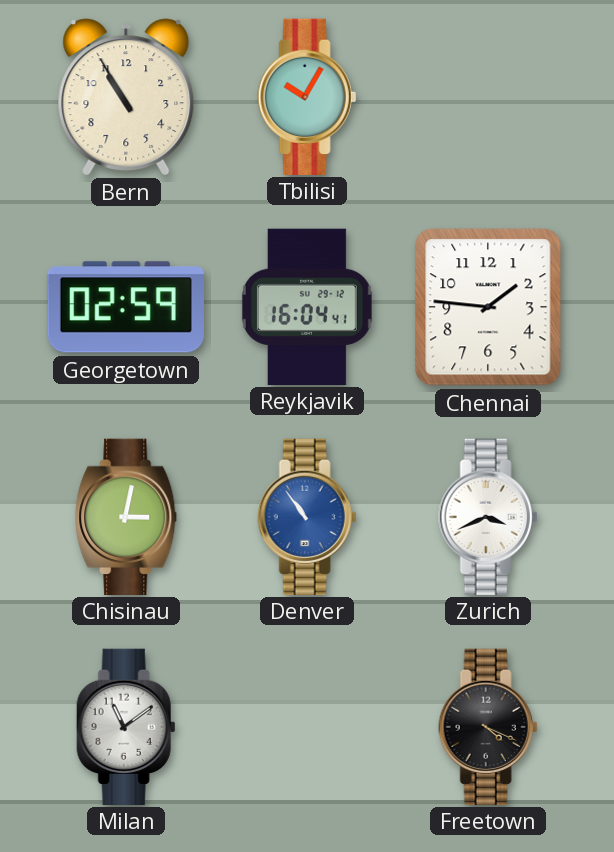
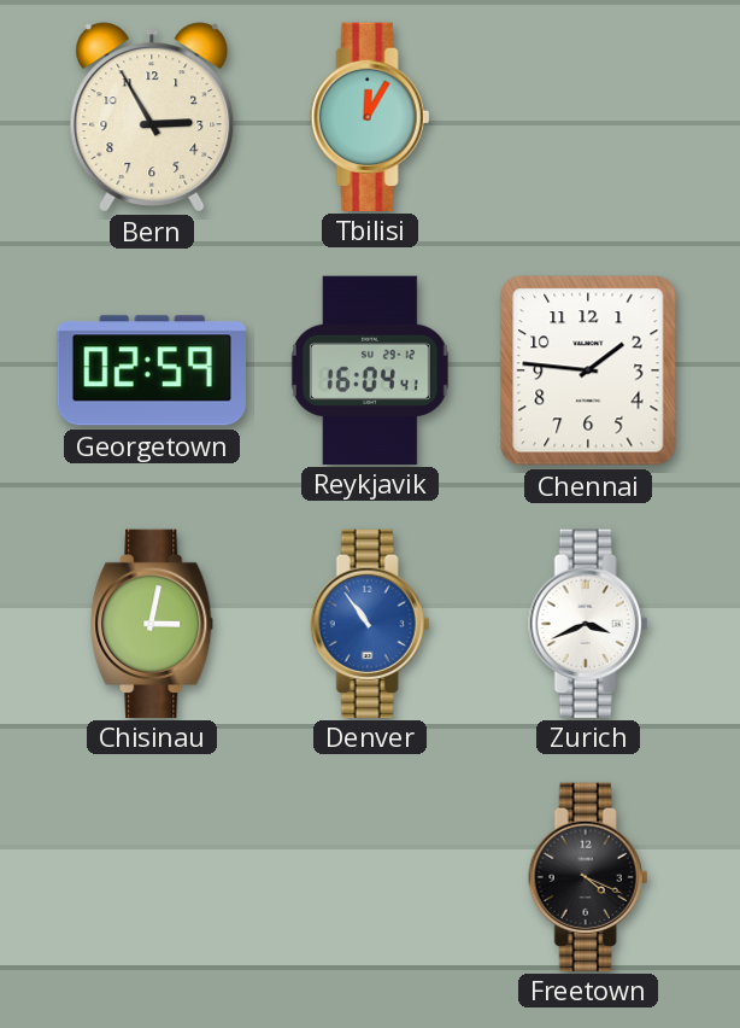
Bern: 10:55 -> 2:55 (152, 117)
Tbilisi: 10:05 -> 12:05 (370, 116)
Milan: 11:09 -> none (126, 726)
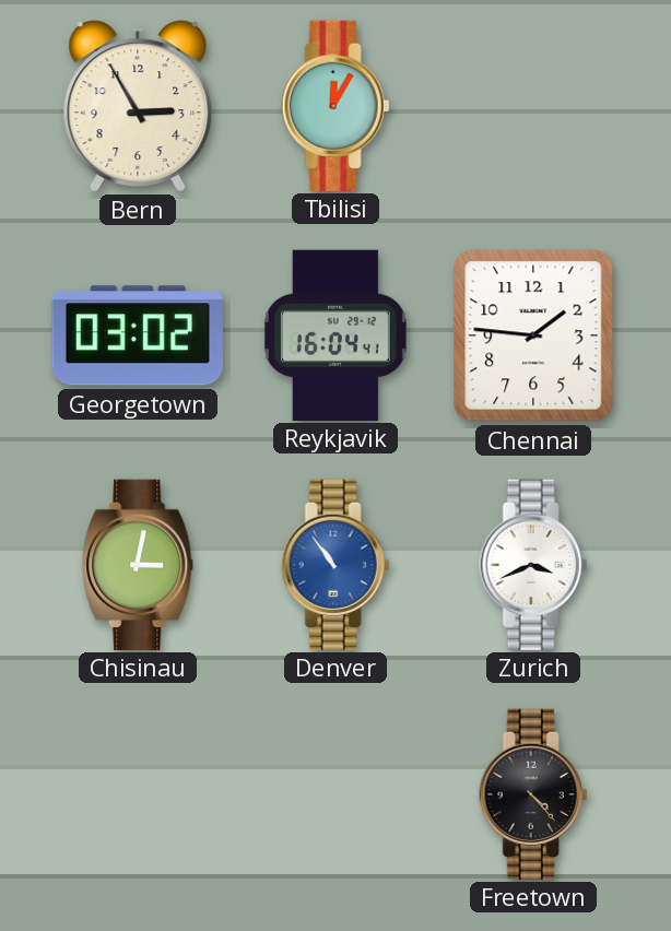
Georgetown: 02:59 -> 03:02 (138, 335)
Freetown: 4:19 -> 4:23 (533, 793)
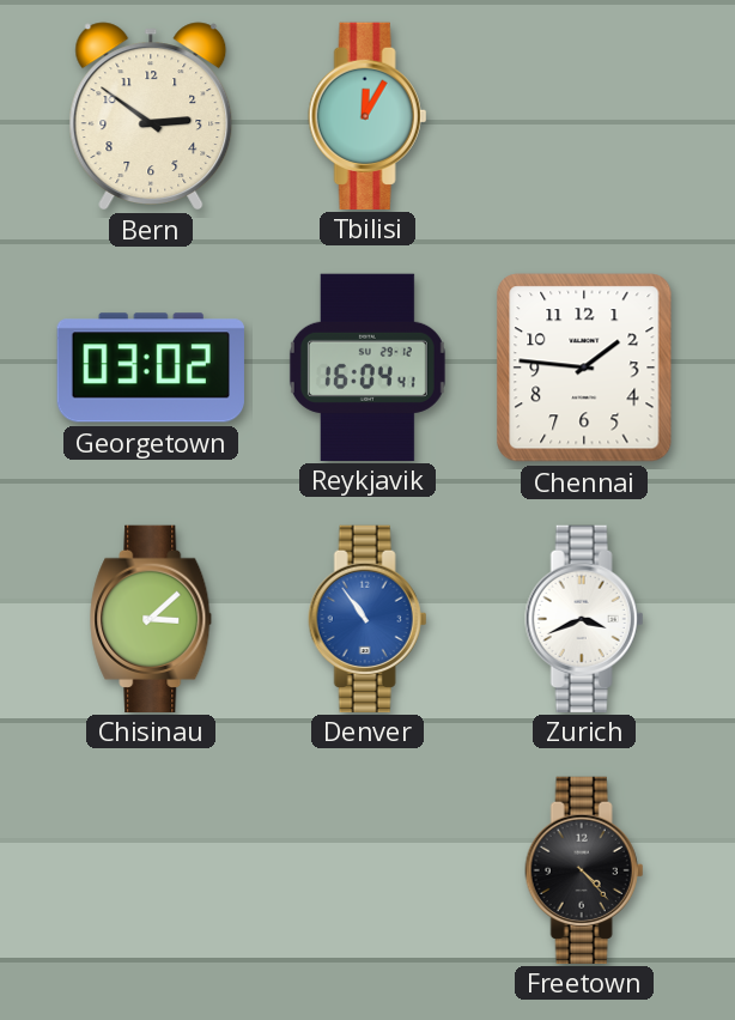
Bern: 2:55 -> 2:51 (151, 116)
Chisinau: 3:02 -> 3:08 (152, 618)
